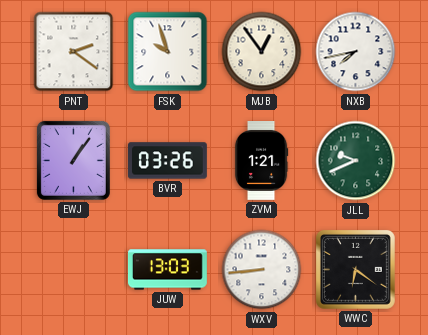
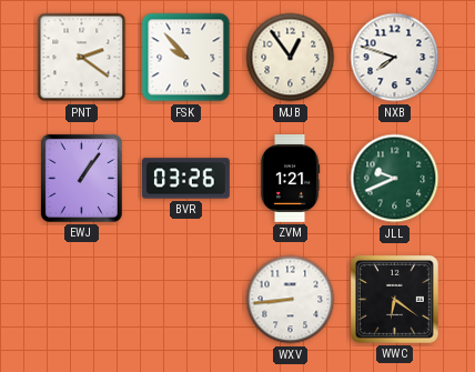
FSK: 9:57 -> 9:53 (186, 58)
NXB: 7:43 -> 7:48 (395, 58)
JUW: 13:03 -> none (168, 270)
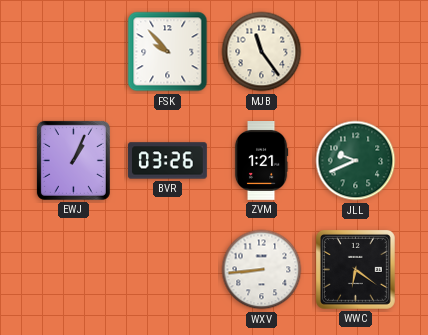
PNT: 2:21 -> none (82, 58)
MJB: 12:54 -> 11:24 (262, 52)
NXB: 7:48 -> none (395, 58)
EWJ: 1:06 -> 1:04 (73, 160)
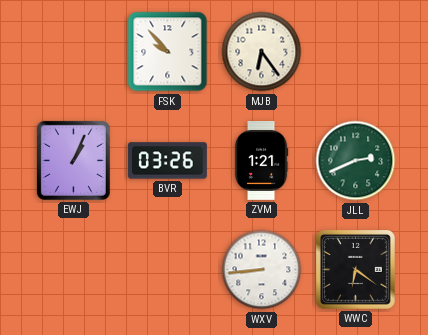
MJB: 11:24 -> 6:24 (262, 52)
JLL: 9:41 -> 2:41 (356, 161)
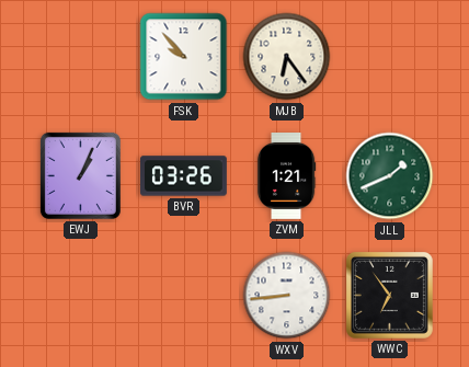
JLL: 2:41 -> 1:41 (390, 176)
WWC: 6:21 -> 6:54 (389, 295)
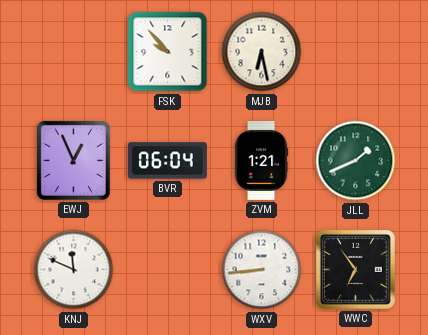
MJB: 6:24 -> 6:28 (262, 52)
EWJ: 1:04 -> 12:56 (73, 160)
BVR: 03:26 -> 06:04 (168, 161)
KNJ: none -> 11:49 (74, 270)
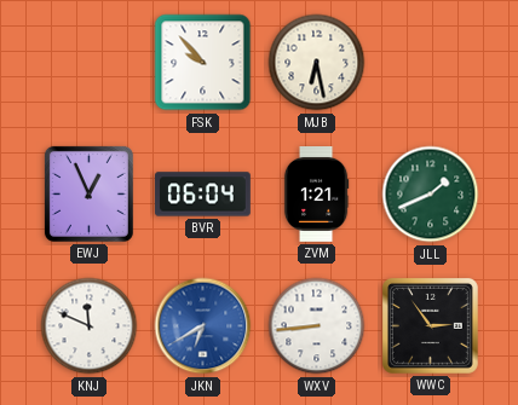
JKN: none -> 6:40 (203, 326)
WWC: 6:54 -> 2:54 (430, 325)
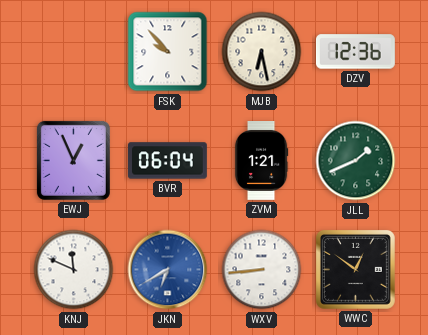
DZV: none -> 12:36 (355, 52)
WWC: 2:54 -> 12:51 (355, 269)
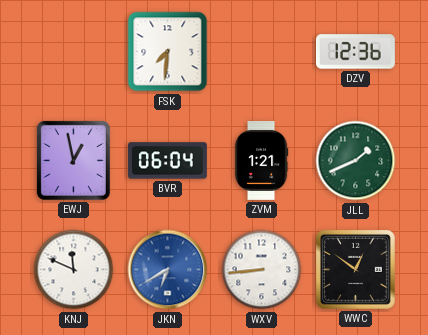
FSK: 9:53 -> 7:31 (168, 52)
MJB: 6:28 -> none (262, 52)
EWJ: 12:56 -> 12:58 (73, 160)
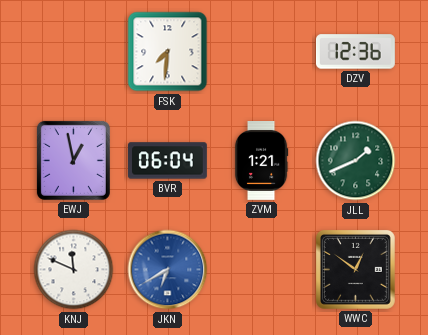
WXV: 8:44 -> none (262, 270)
